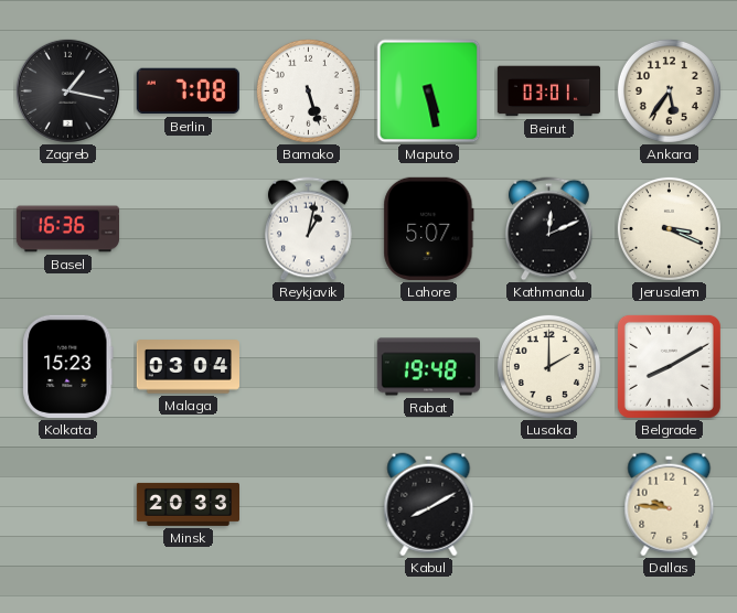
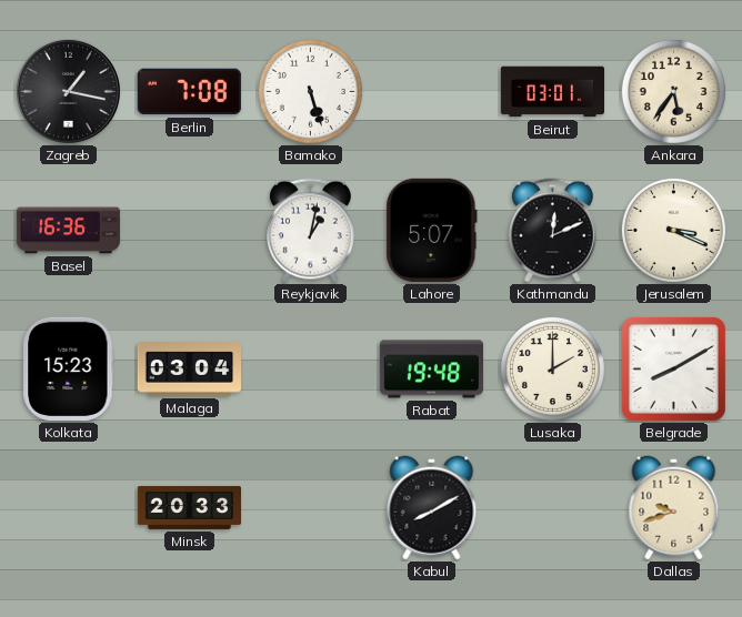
Maputo: 5:28 -> none (429, 92)
Dallas: 9:46 -> 9:42 (674, 508)
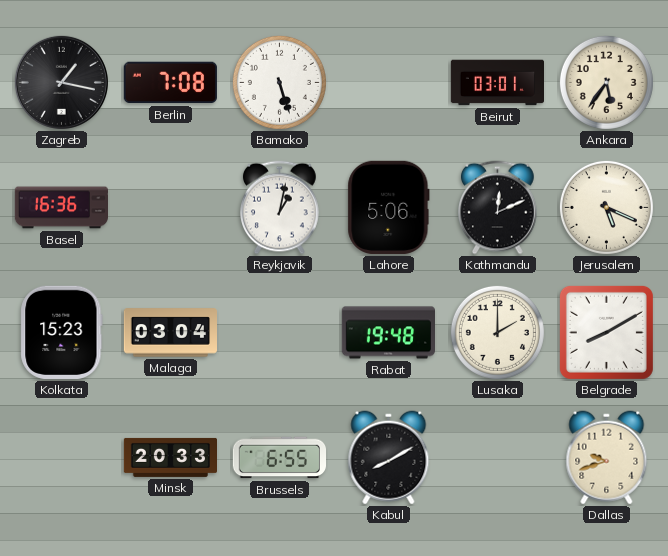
Lahore: 5:07 -> 5:06 (389, 207)
Jerusalem: 3:19 -> 5:19 (606, 207)
Brussels: none -> 6:55 (279, 458)
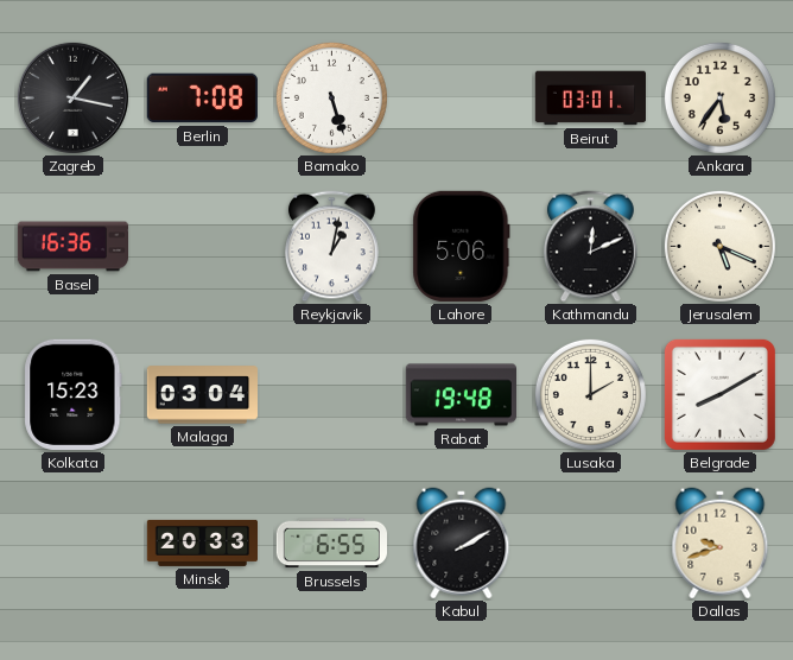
Kabul: 8:10 -> 2:10 (462, 544)
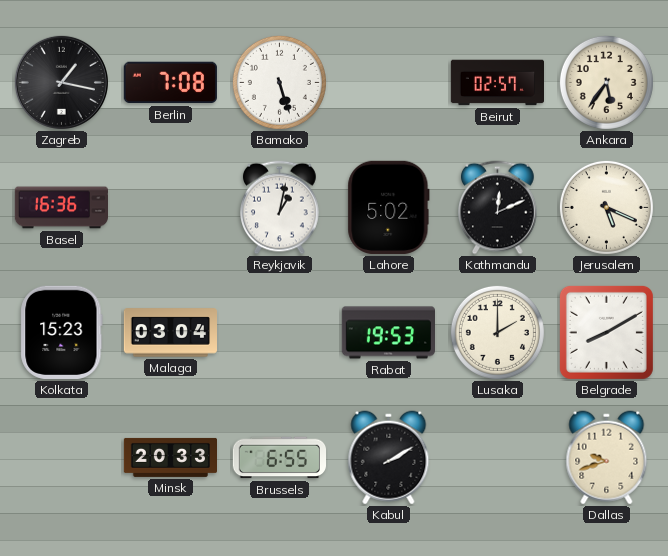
Beirut: 03:01 -> 02:57 (498, 83)
Lahore: 5:06 -> 5:02 (389, 207)
Rabat: 19:48 -> 19:53 (388, 333)
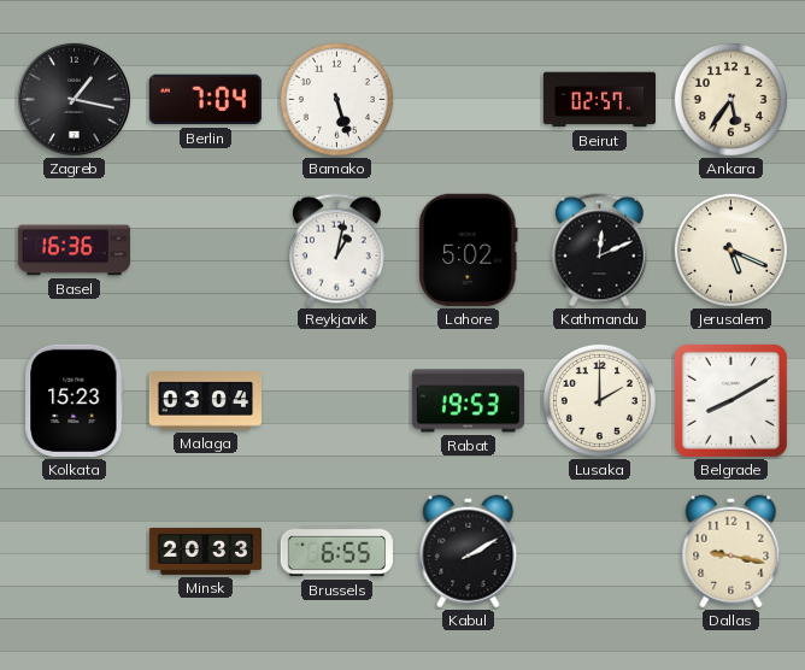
Berlin: 7:08 -> 7:04 (205, 100)
Dallas: 9:42 -> 9:17 (731, 552)
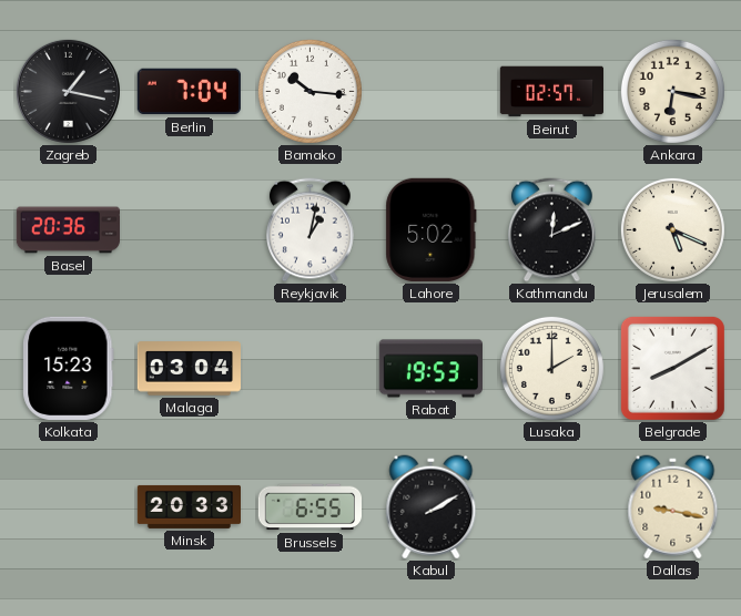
Bamako: 5:27 -> 10:16 (309, 91)
Ankara: 5:36 -> 6:17 (672, 91)
Basel: 16:36 -> 20:36 (69, 230)
